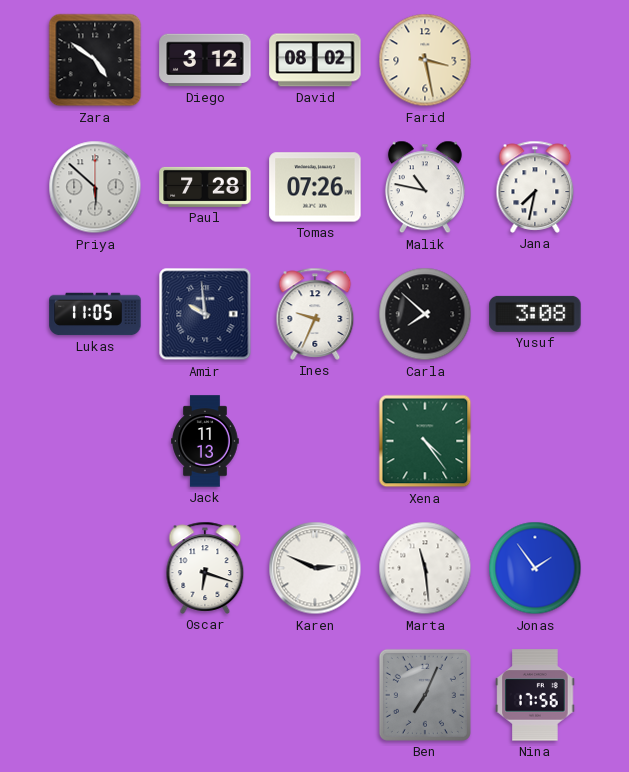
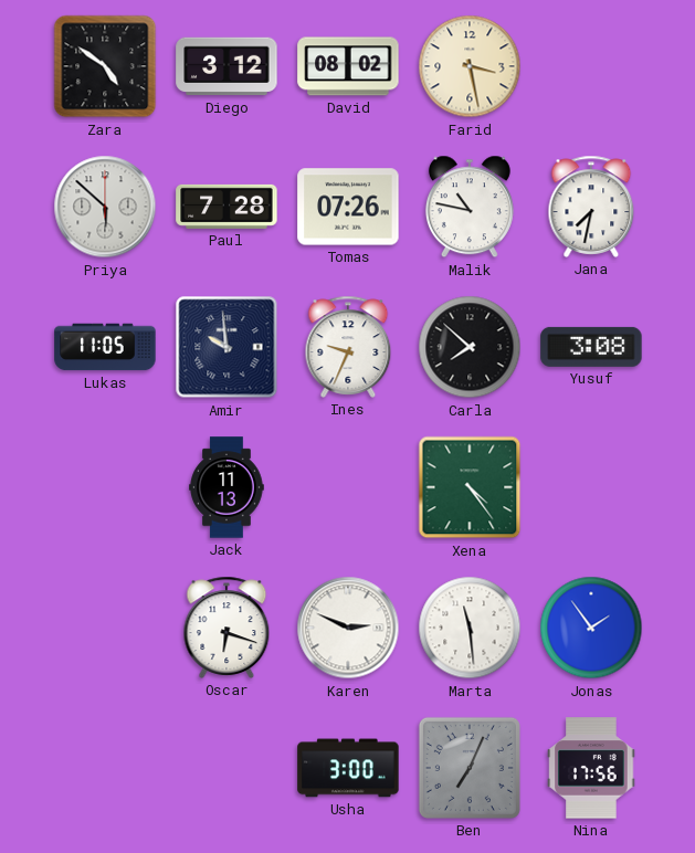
Usha: none -> 3:00 (348, 768)
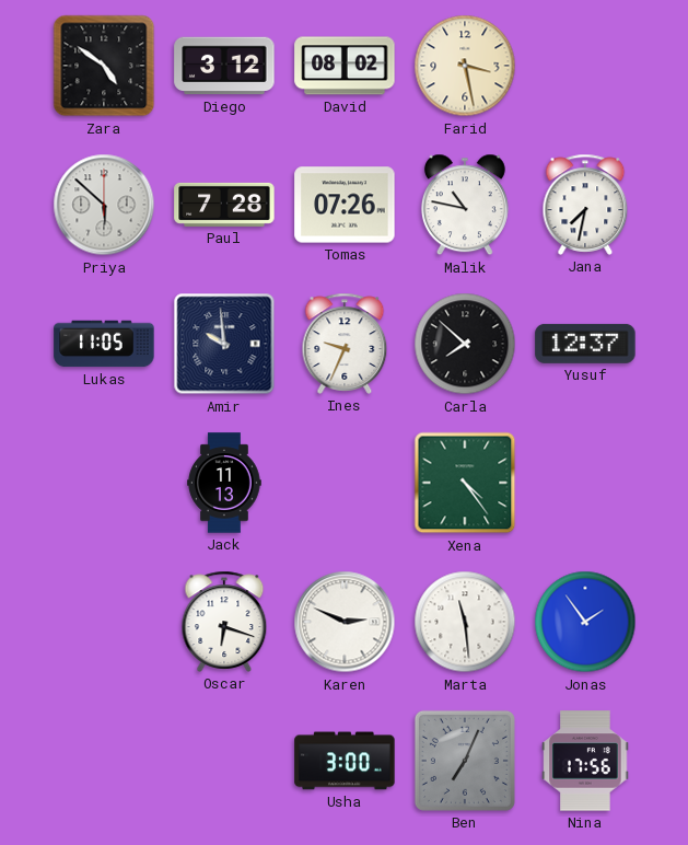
Yusuf: 3:08 -> 12:37 (585, 344)
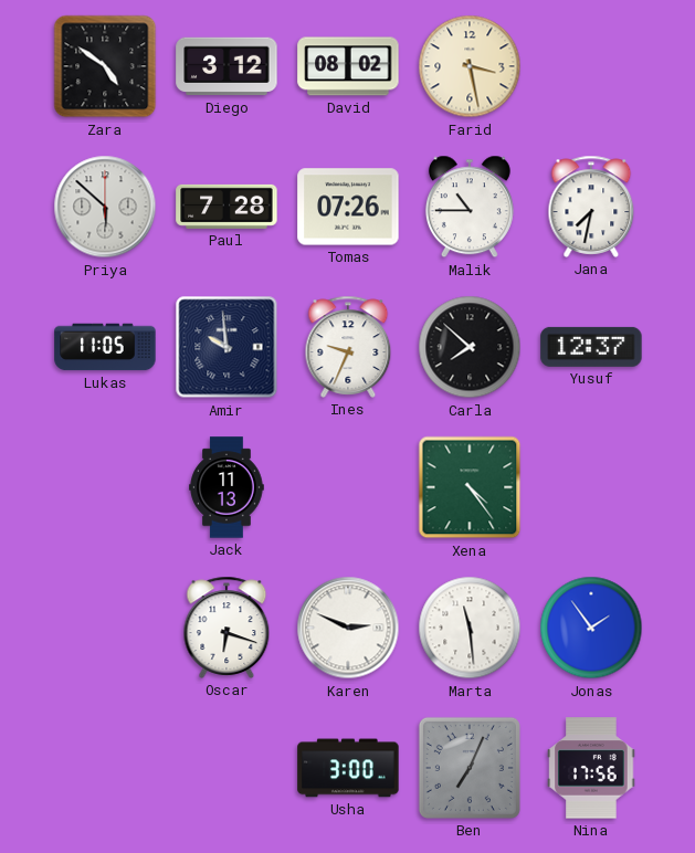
Malik: 10:47 -> 10:45 (470, 207)
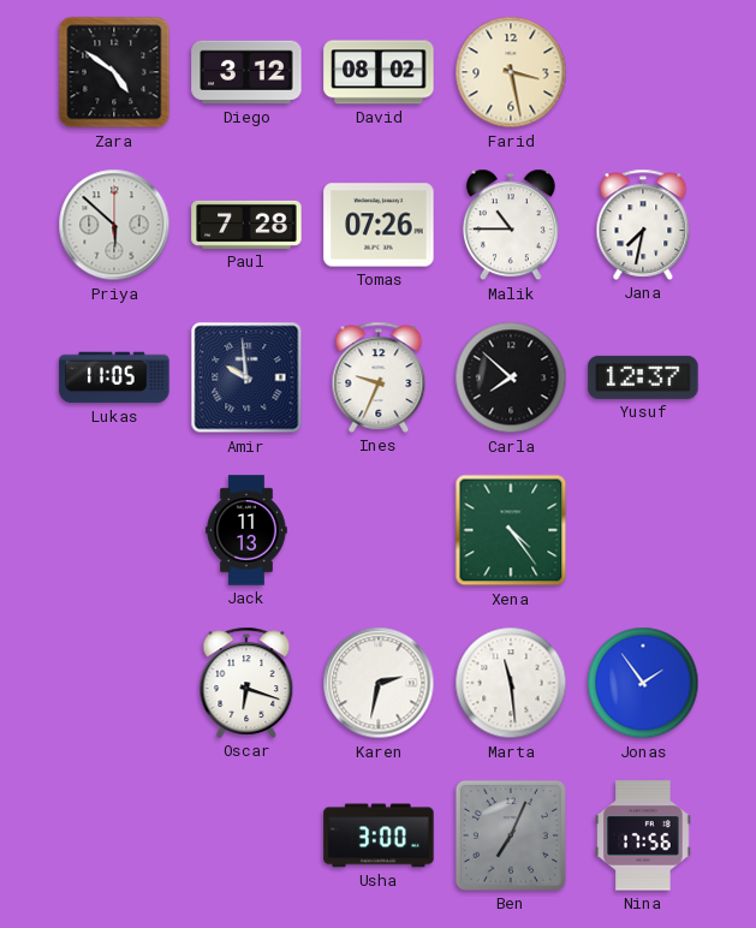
Karen: 2:49 -> 2:32 (379, 683)
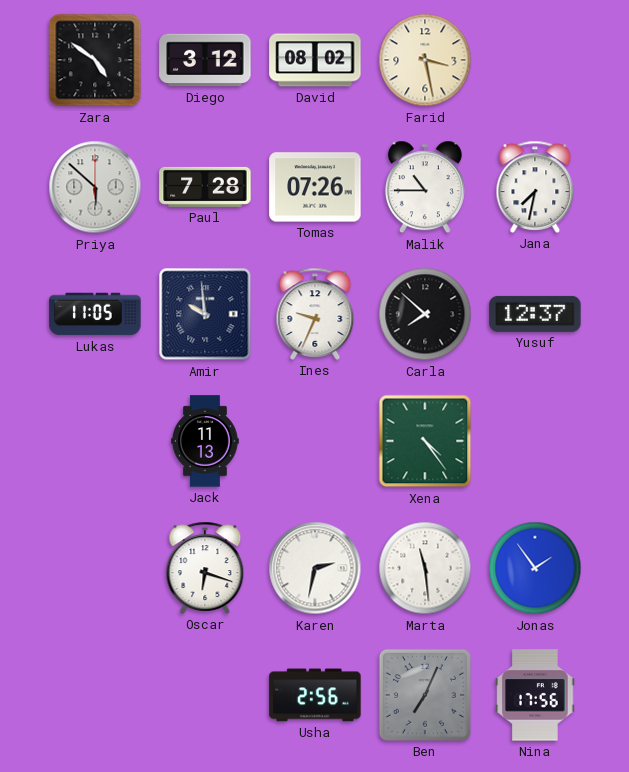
Usha: 3:00 -> 2:56 (315, 695)
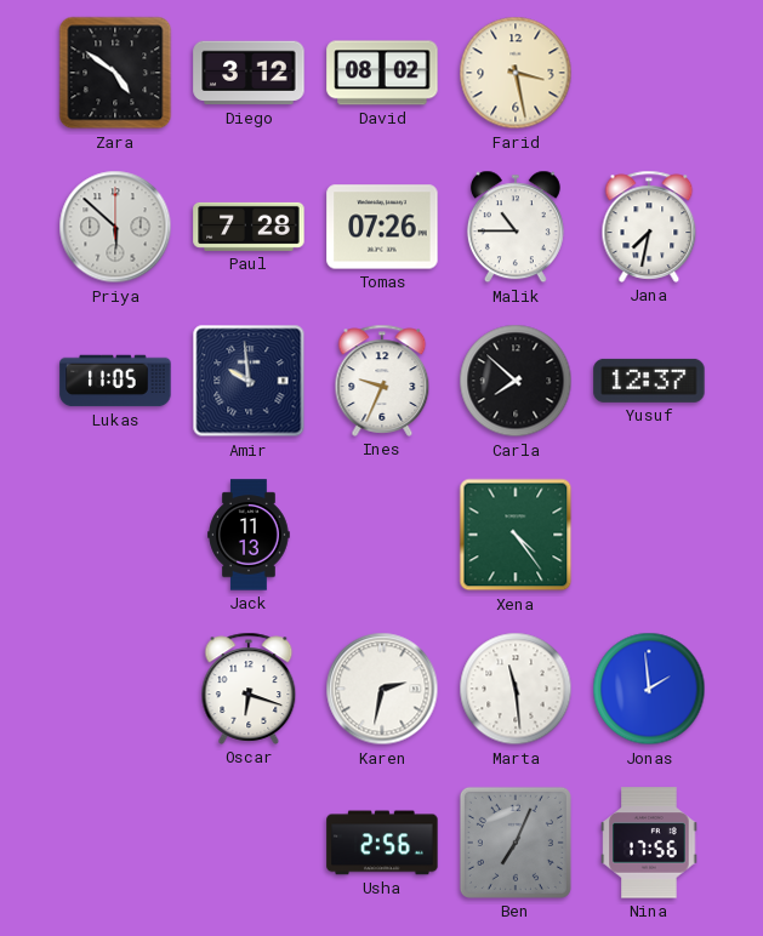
Jonas: 1:54 -> 1:59 (649, 689)
